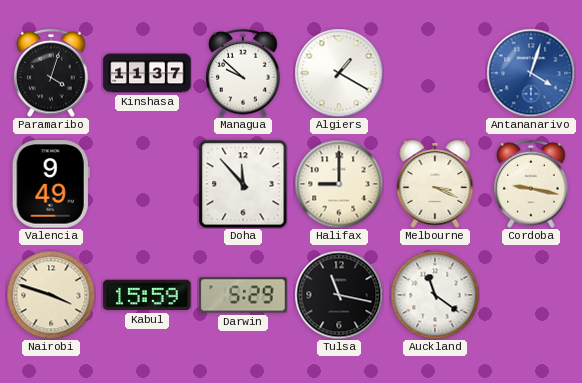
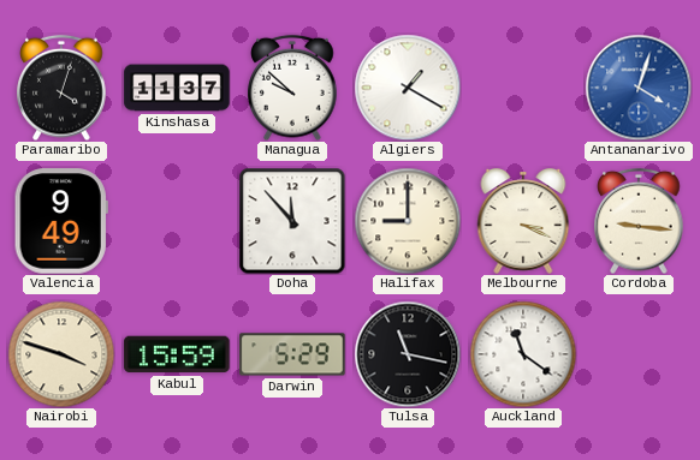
Cordoba: 9:17 -> 9:16 (639, 221)
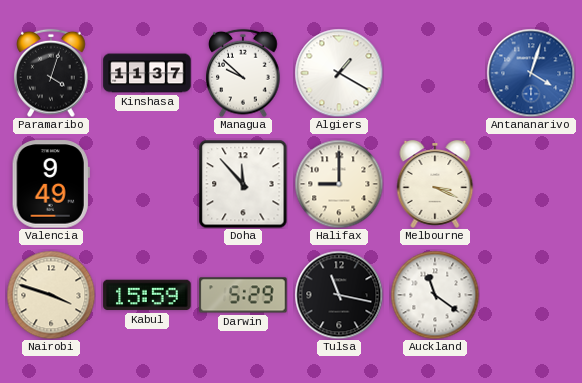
Cordoba: 9:16 -> none (639, 221)
